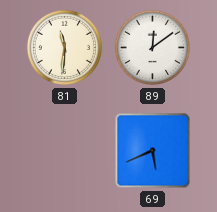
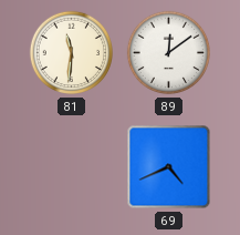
69: 5:41 -> 4:41 (169, 167)
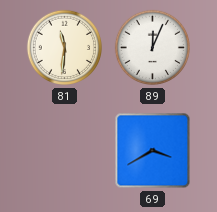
89: 12:09 -> 12:04 (153, 48)
69: 4:41 -> 3:40 (153, 151)
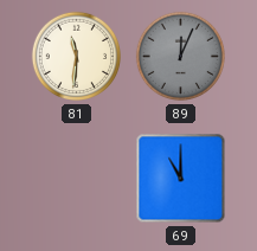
89 dial: white -> grey (181, 57)
69: 3:40 -> 11:00 (181, 179)
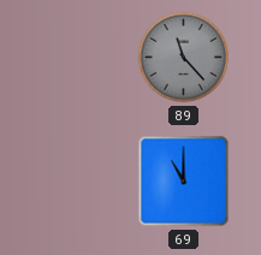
81: 11:31 -> none (77, 57)
89: 12:04 -> 11:23 (184, 58)
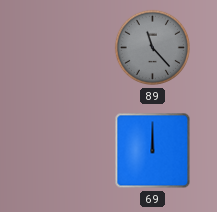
69: 11:00 -> 12:00 (153, 151)
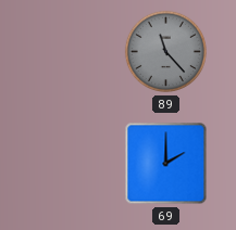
69: 12:00 -> 2:00 (166, 164)
